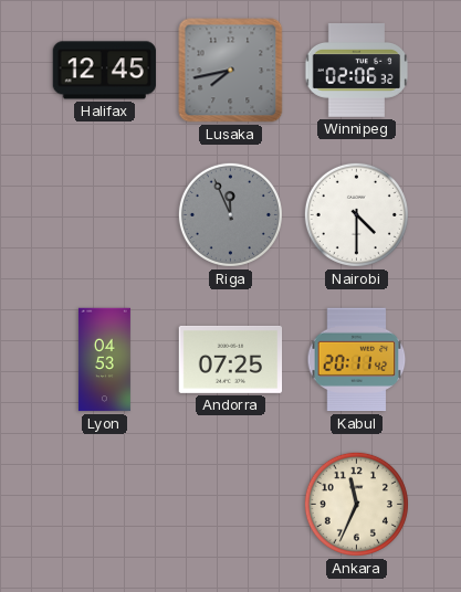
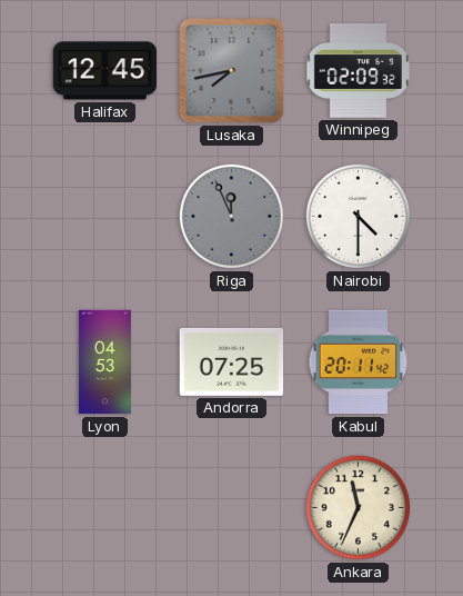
Winnipeg: 02:06 -> 02:09 (359, 71)
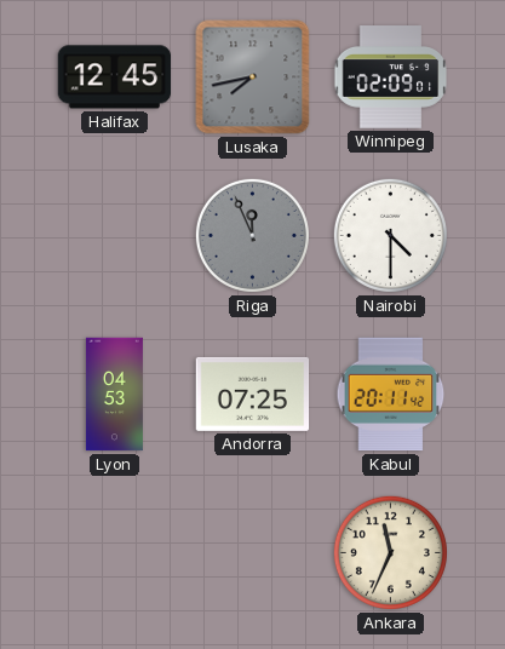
Winnipeg: 02:09:32 -> 02:09:01 (391, 77)
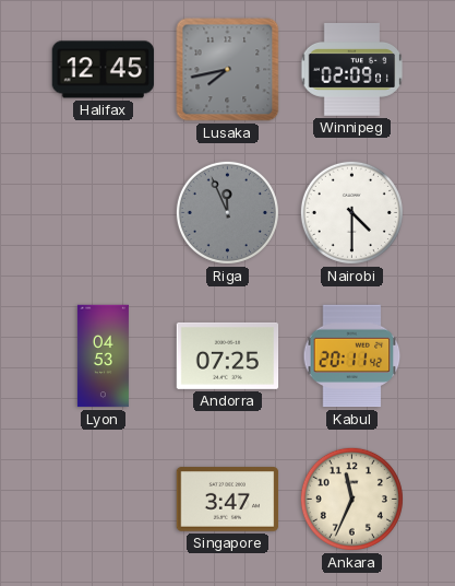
Singapore: none -> 3:47 (228, 500)
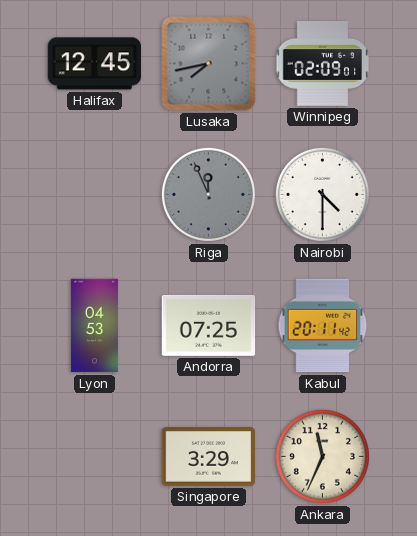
Singapore: 3:47 -> 3:29 (209, 457)
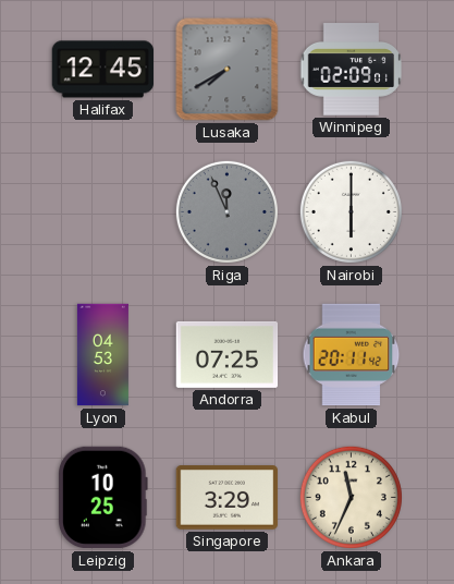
Lusaka: 7:43 -> 7:40 (228, 70)
Nairobi: 4:30 -> 6:00 (351, 211)
Leipzig: none -> 10:25 (103, 498)
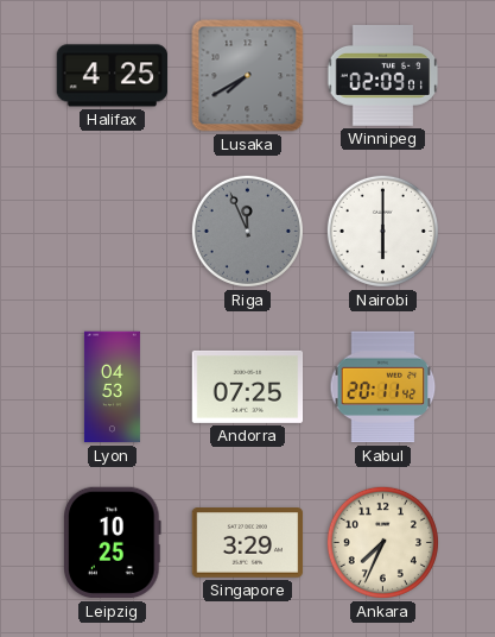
Halifax: 12:45 -> 4:25 (113, 76)
Ankara: 11:34 -> 7:34 (382, 542)
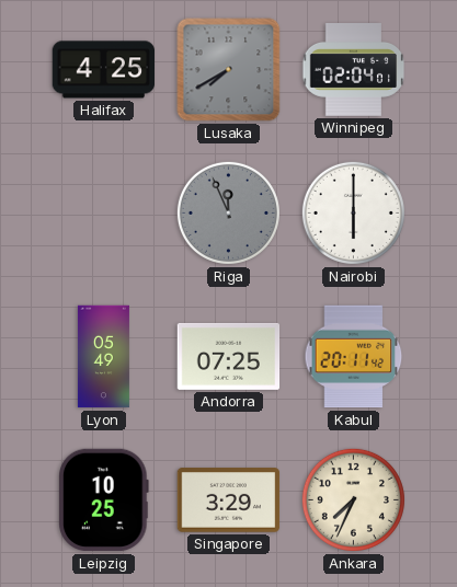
Winnipeg: 02:09 -> 02:04 (354, 70)
Lyon: 04:53 -> 05:49 (103, 357)
